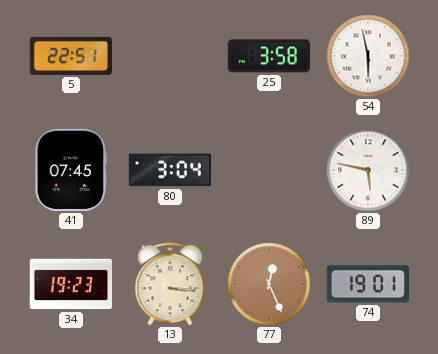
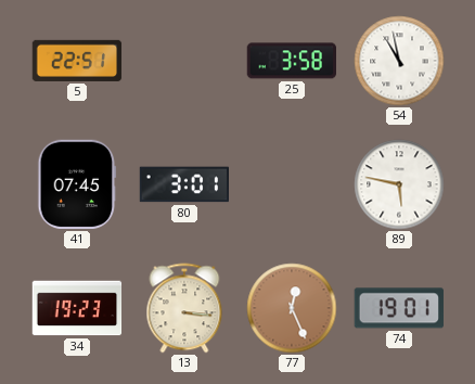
54: 5:58 -> 10:58 (399, 61)
80: 3:04 -> 3:01 (183, 184)
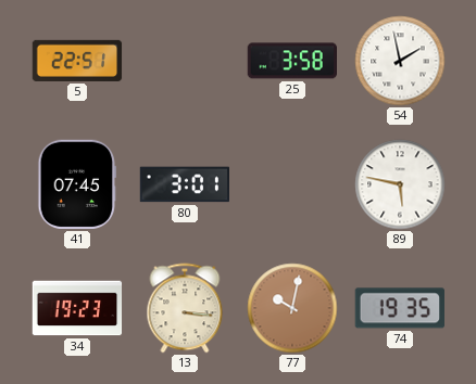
54: 10:58 -> 1:58 (400, 61)
77: 12:26 -> 10:02 (292, 308)
74: 19:01 -> 19:35 (400, 308)
